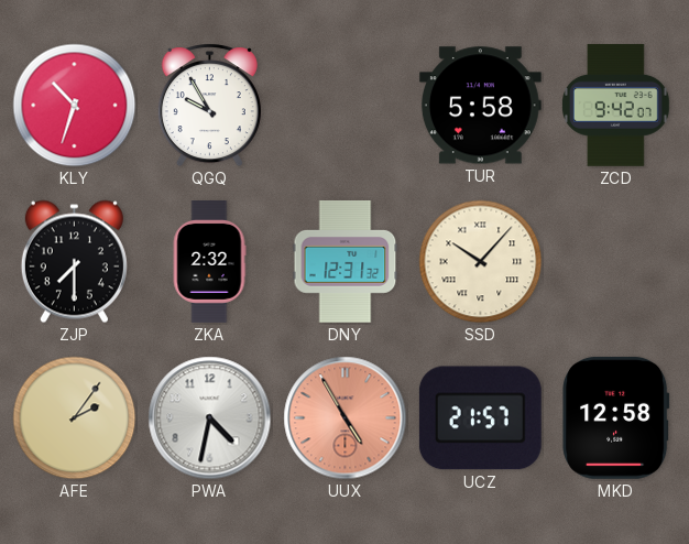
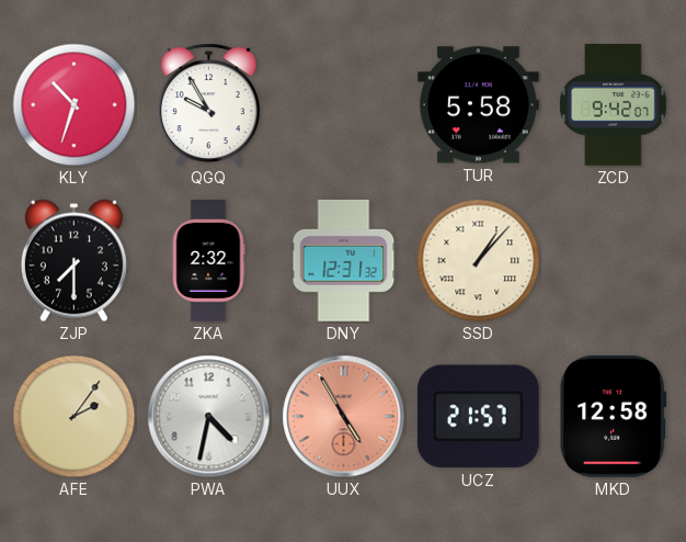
SSD: 10:07 -> 1:07 (479, 261)
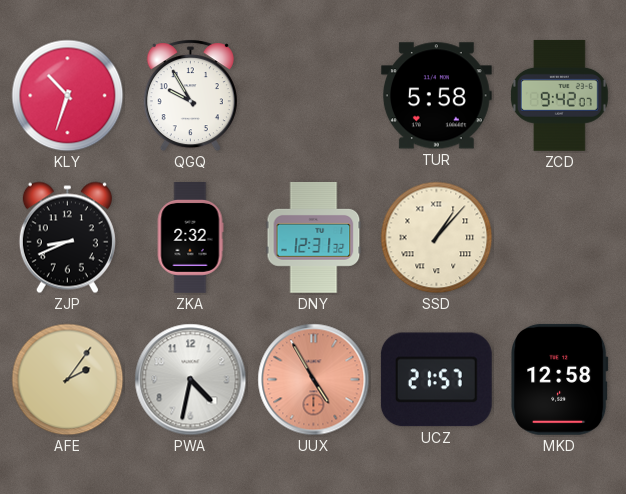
ZJP: 7:30 -> 8:41 (67, 238)
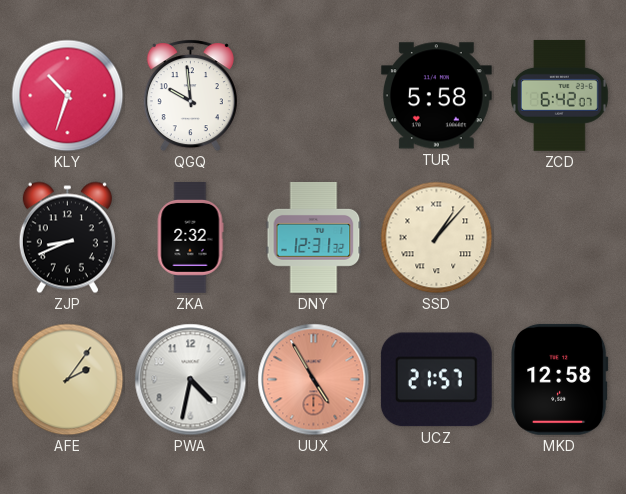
QGQ: 9:55 -> 9:59 (190, 96)
ZCD: 9:42 -> 6:42 (559, 95)
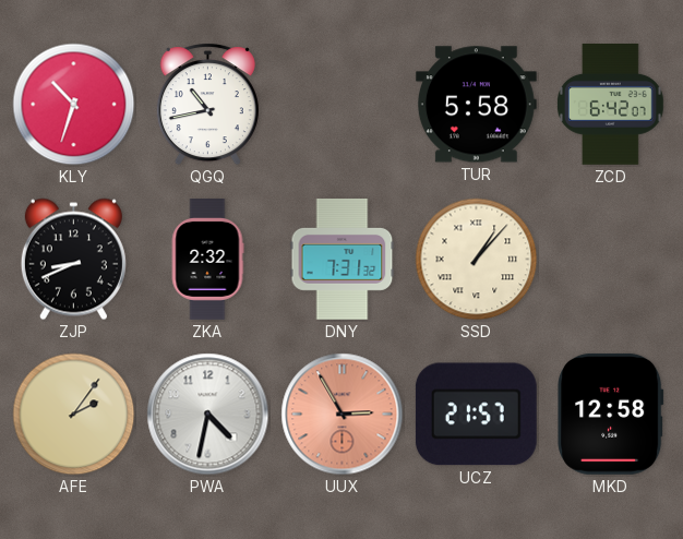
QGQ: 9:59 -> 10:43 (207, 105)
DNY: 12:31 -> 7:31 (343, 259)
UUX: 4:55 -> 2:55 (343, 415)
